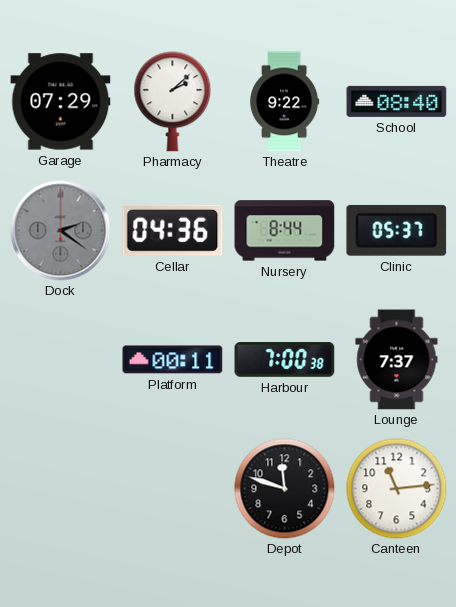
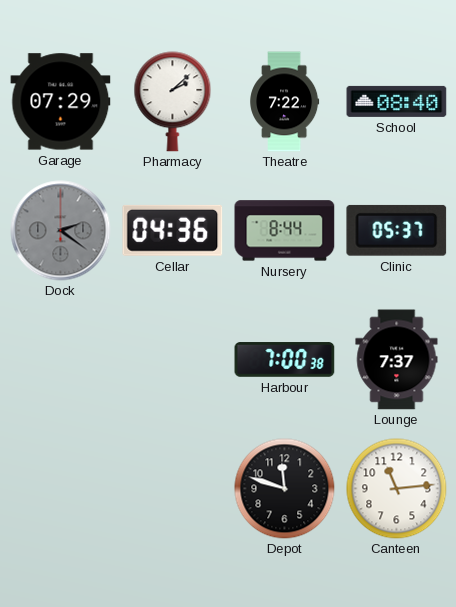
Theatre: 9:22 -> 7:22 (285, 102)
Platform: 00:11 -> none (173, 360)
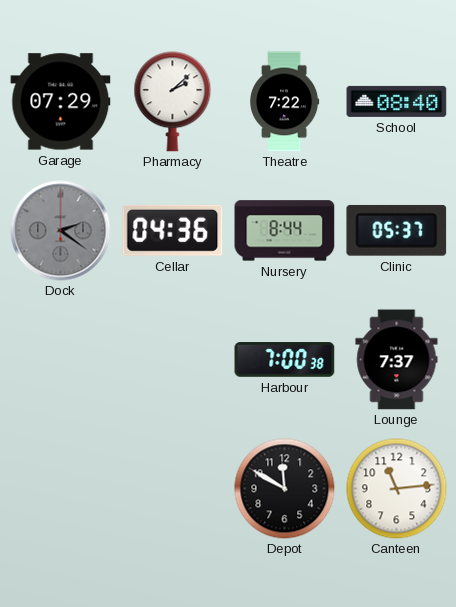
Depot: 11:48 -> 11:50 (285, 489)
